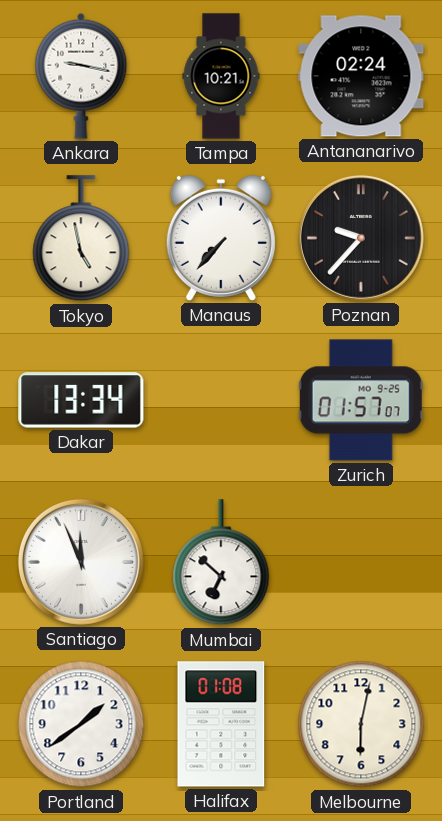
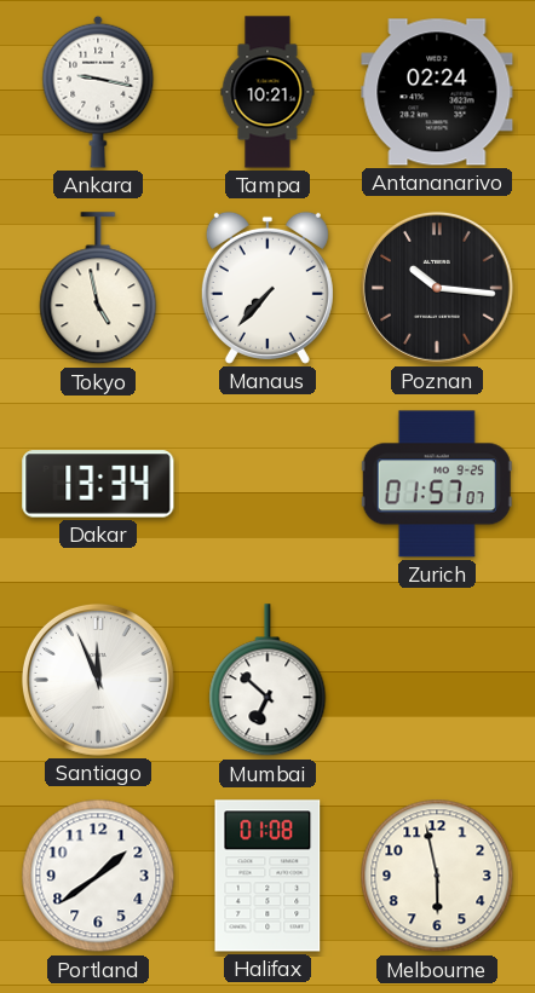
Poznan: 9:37 -> 10:16 (437, 288)
Melbourne: 6:02 -> 5:58 (437, 876)
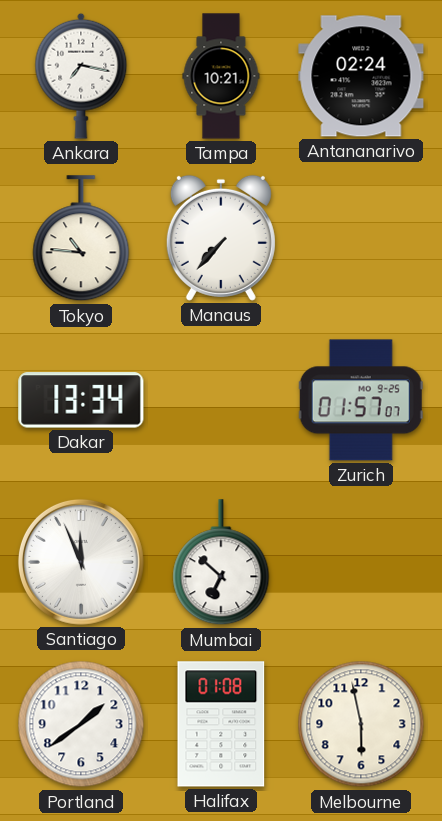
Ankara: 9:17 -> 7:17 (81, 76)
Tokyo: 4:58 -> 10:46 (81, 239)
Poznan: 10:16 -> none (437, 288)
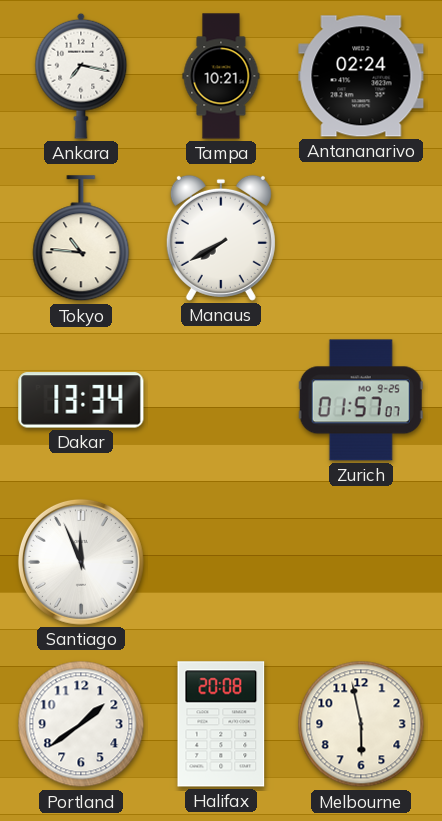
Manaus: 7:37 -> 7:40 (221, 238)
Mumbai: 6:52 -> none (221, 563)
Halifax: 01:08 -> 20:08 (221, 724)
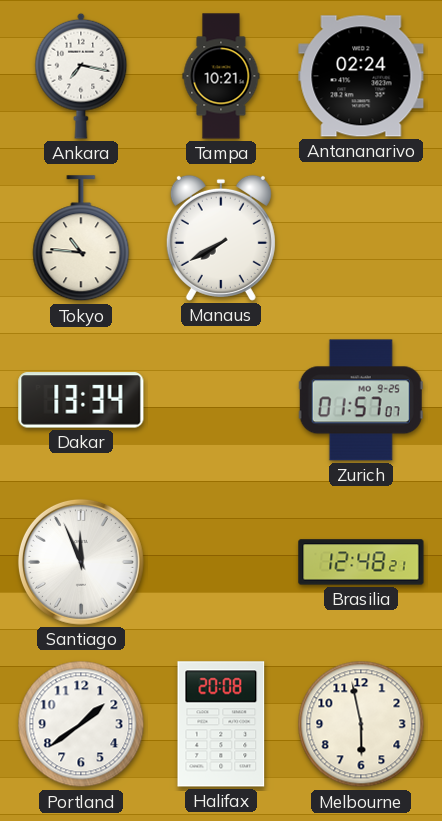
Brasilia: none -> 12:48 (361, 562)
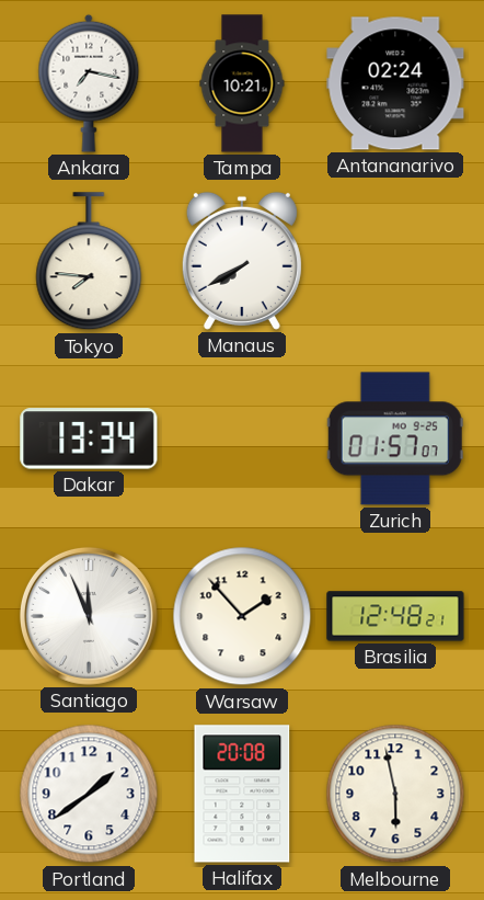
Tokyo: 10:46 -> 7:46 (89, 262)
Warsaw: none -> 1:53 (242, 616)
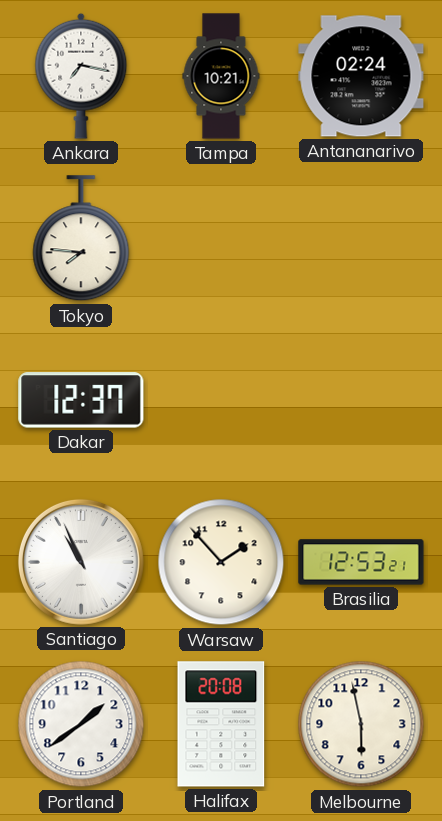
Manaus: 7:40 -> none (242, 261)
Dakar: 13:34 -> 12:37 (81, 400)
Zurich: 01:57 -> none (395, 438)
Santiago: 11:56 -> 10:56 (81, 562)
Brasilia: 12:48 -> 12:53 (361, 562)
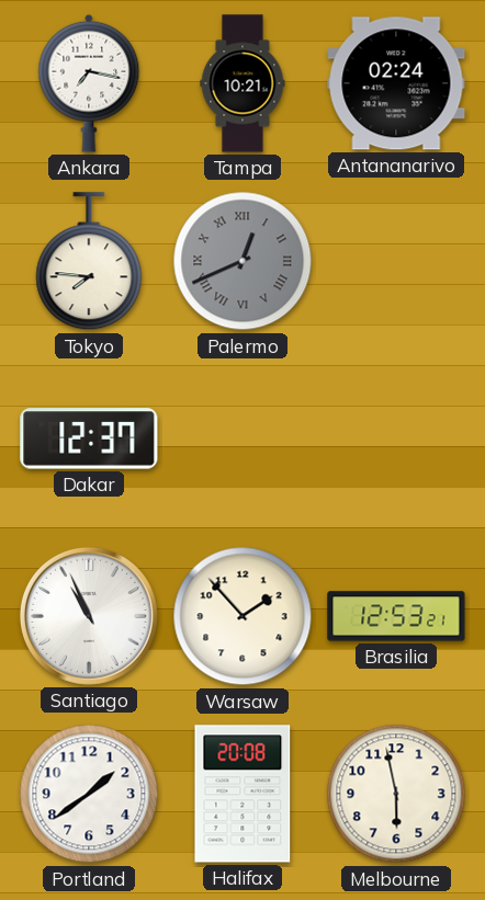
Palermo: none -> 12:41 (243, 261)
